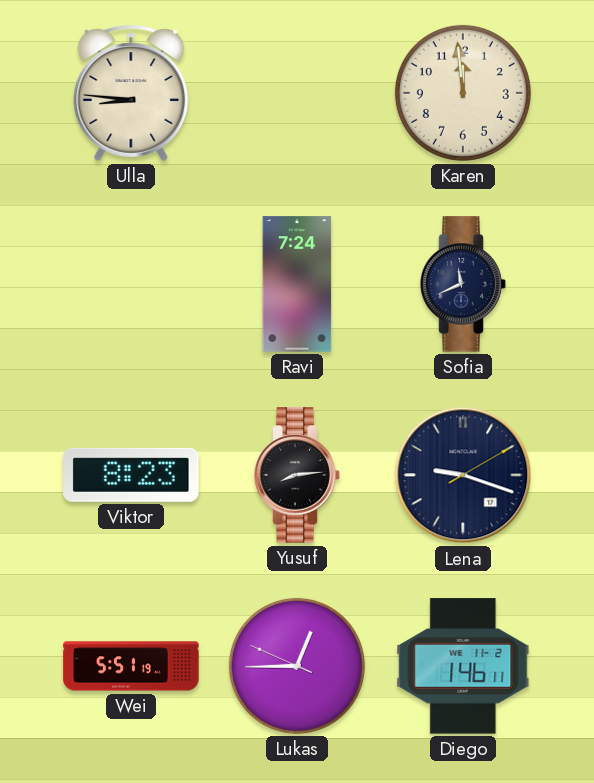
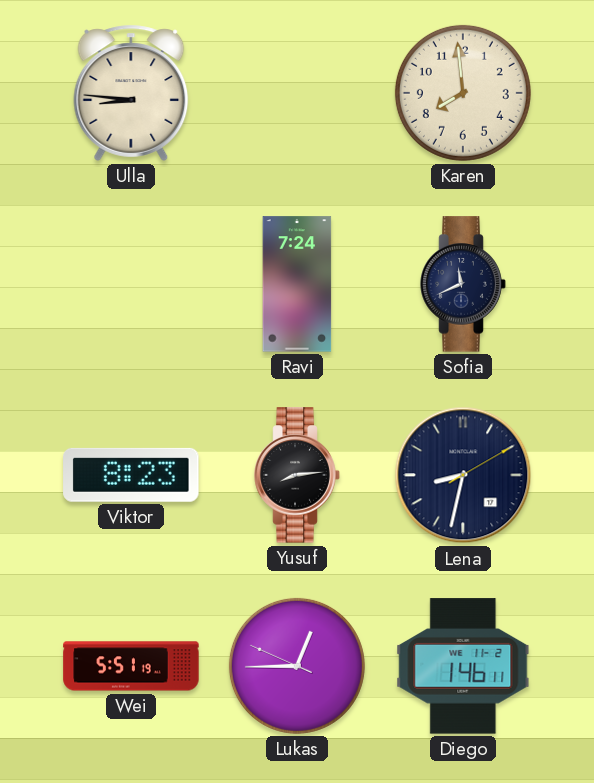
Karen: 11:59 -> 7:59 (463, 93)
Lena: 9:18 -> 8:32 (463, 475)
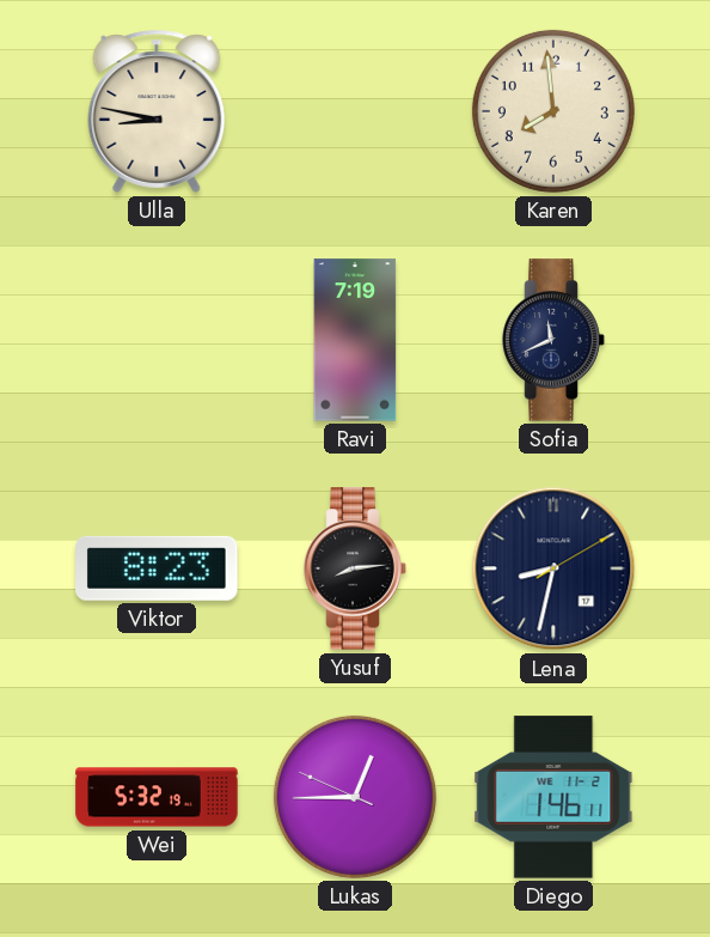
Ulla: 8:46 -> 8:47 (157, 111)
Ravi: 7:24 -> 7:19 (355, 340)
Wei: 5:51 -> 5:32 (157, 797)
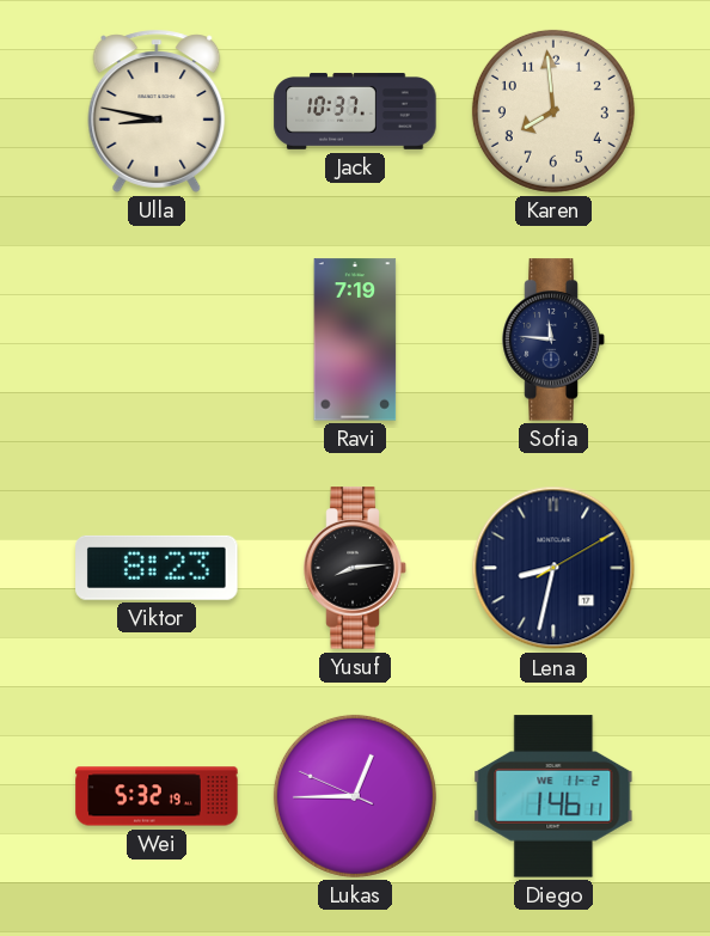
Jack: none -> 10:37 (355, 111)
Sofia: 11:41 -> 11:46 (553, 339)
